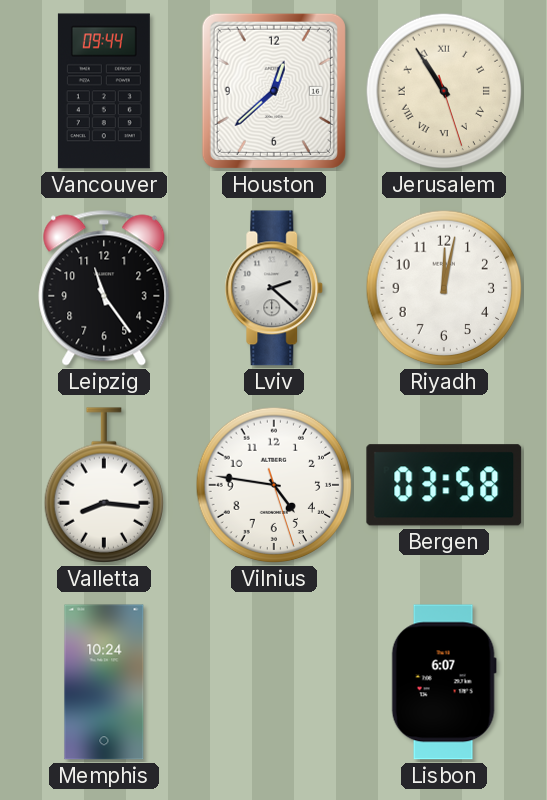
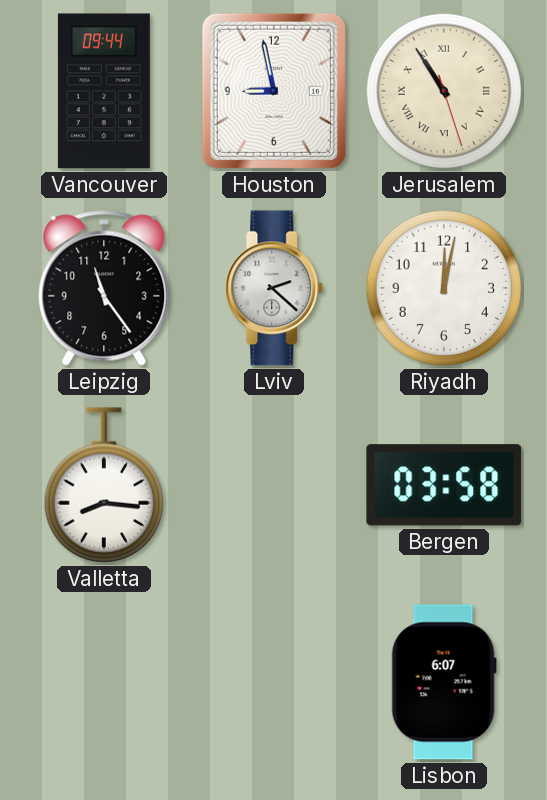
Houston: 12:38 -> 8:58 (274, 91)
Vilnius: 4:46 -> none (274, 485)
Memphis: 10:24 -> none (104, 682)
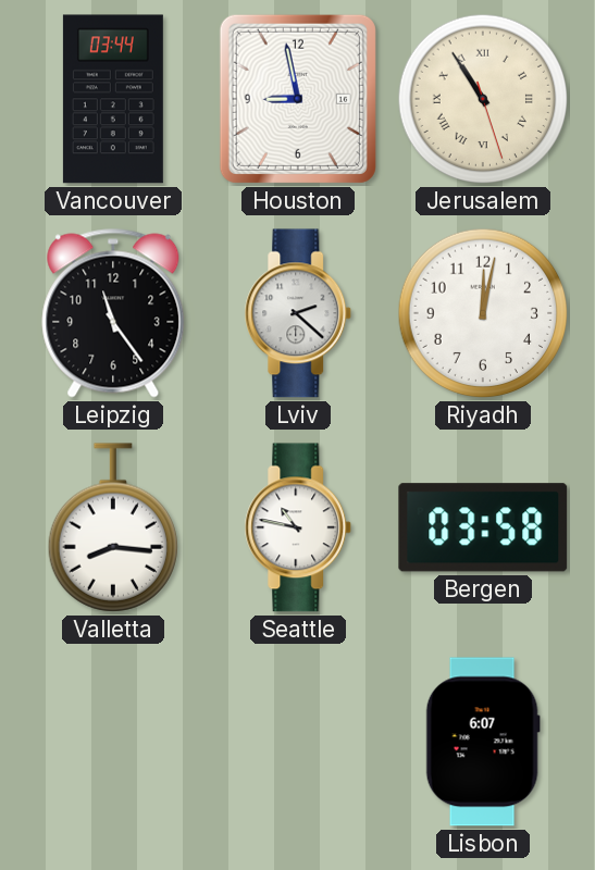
Vancouver: 09:44 -> 03:44 (113, 99)
Seattle: none -> 10:47 (298, 527)
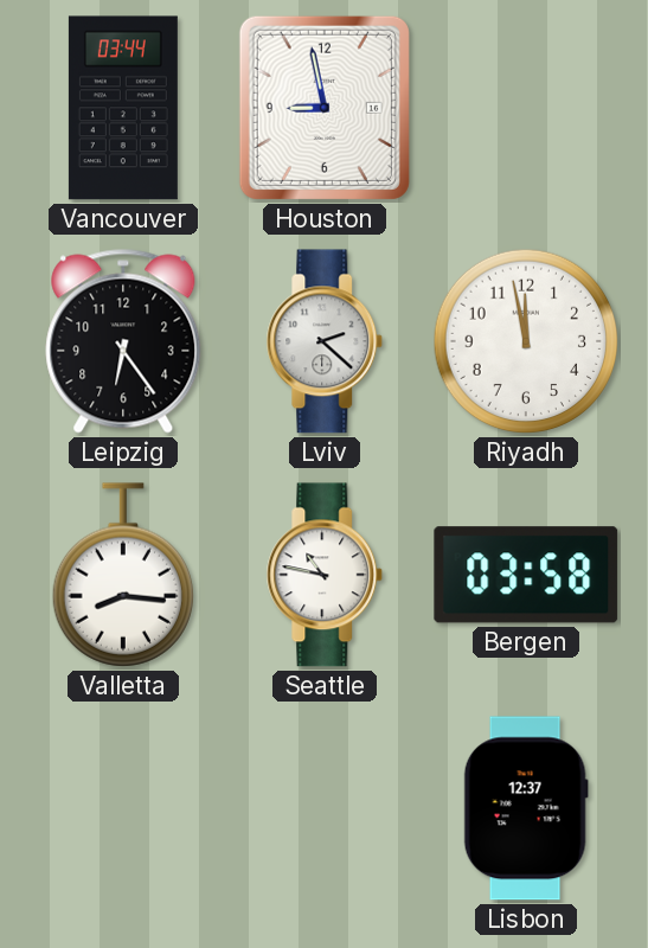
Jerusalem: 10:54 -> none (483, 99)
Leipzig: 11:24 -> 6:24 (123, 341)
Riyadh: 12:02 -> 11:58 (526, 341)
Lisbon: 6:07 -> 12:37 (526, 808)
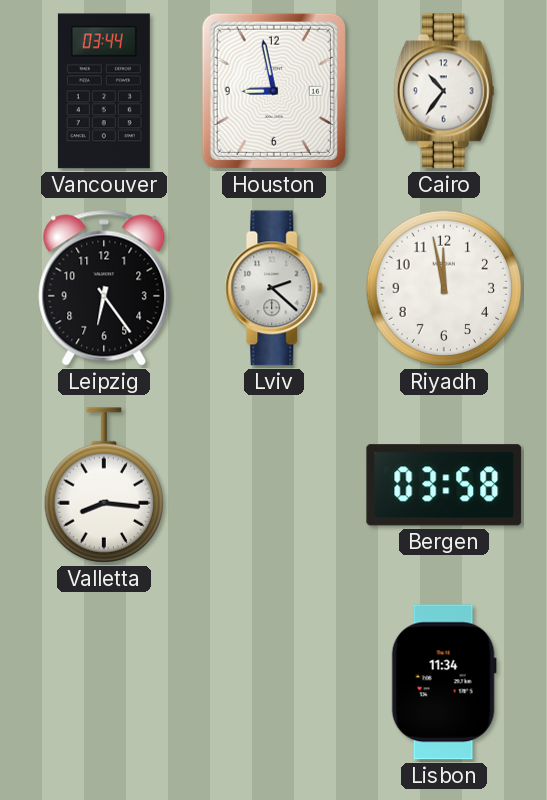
Cairo: none -> 10:36 (444, 91)
Seattle: 10:47 -> none (325, 575)
Lisbon: 12:37 -> 11:34 (444, 682)
